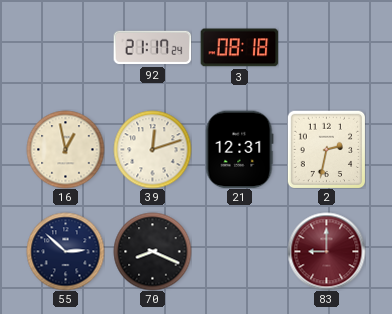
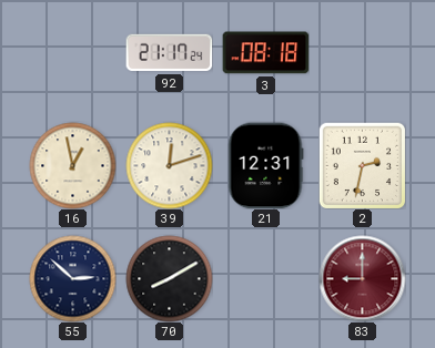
70: 8:19 -> 8:10 (169, 278)
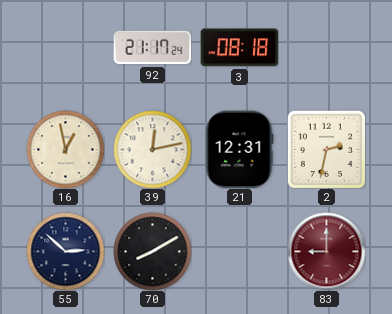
39: 12:12 -> 12:13 (152, 149)
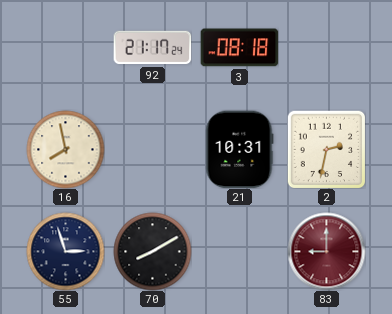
16: 12:58 -> 7:58 (65, 149)
39: 12:13 -> none (152, 149)
21: 12:31 -> 10:31 (240, 149)
55: 2:52 -> 2:57 (65, 251)
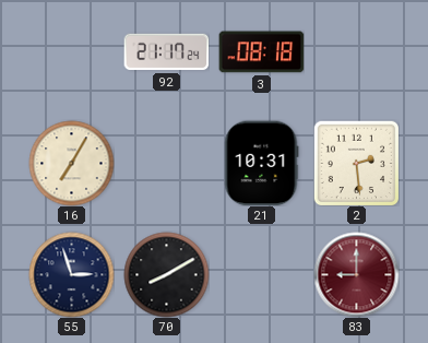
16: 7:58 -> 7:05 (71, 163)
2: 2:32 -> 2:29 (356, 163)
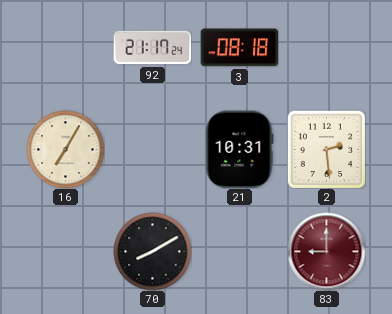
55: 2:57 -> none (71, 274)
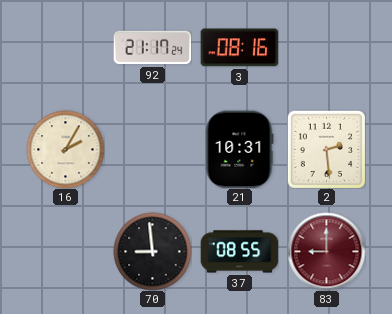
3: 08:18 -> 08:16 (239, 48)
16: 7:05 -> 2:05 (65, 149)
70: 8:10 -> 8:59 (152, 251)
37: none -> 08:55 (239, 252)
